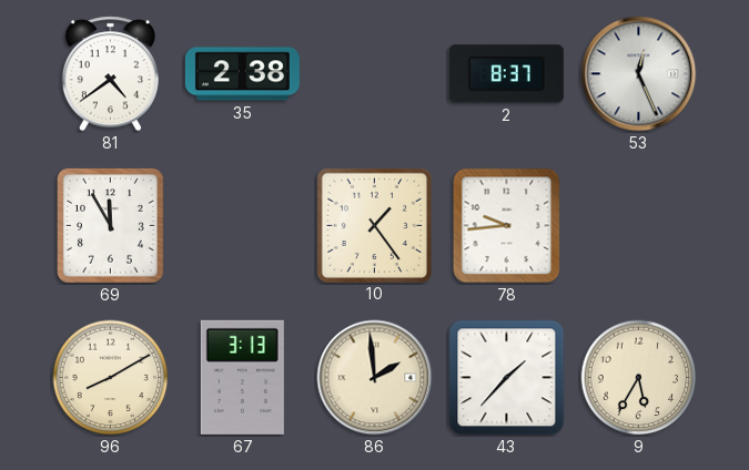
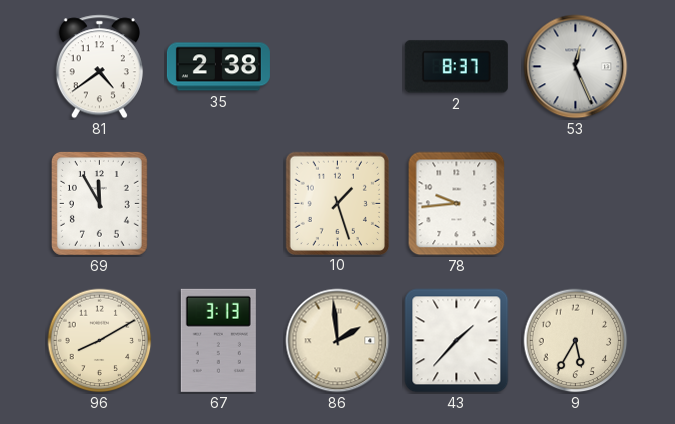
10: 1:24 -> 1:27 (337, 203)
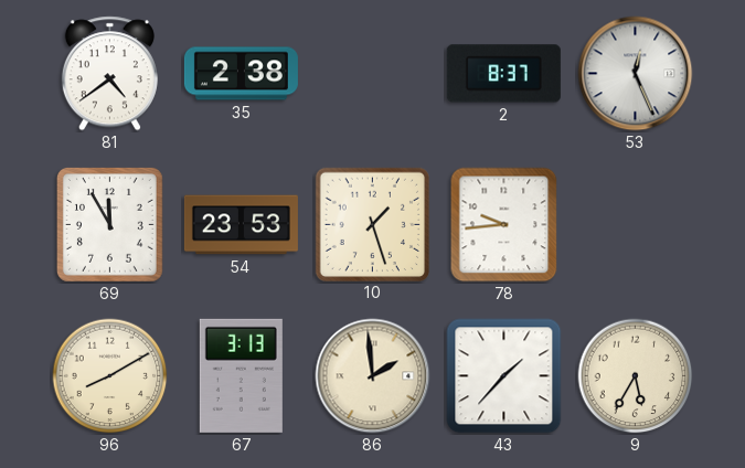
54: none -> 23:53 (241, 225)
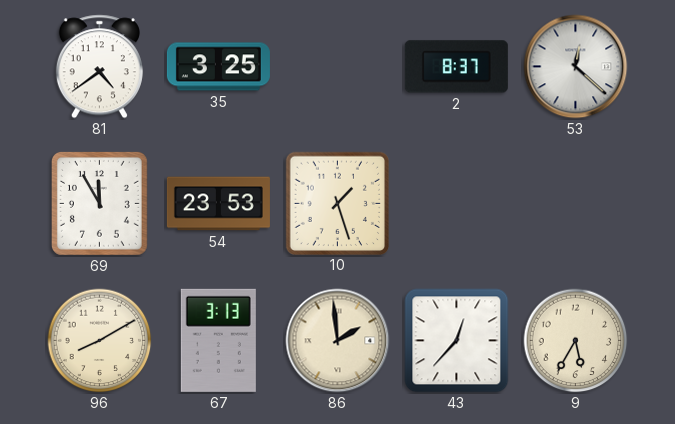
35: 2:38 -> 3:25 (218, 67)
53: 12:26 -> 12:22 (576, 67)
78: 9:44 -> none (504, 225)
43: 1:37 -> 12:37 (457, 341)
